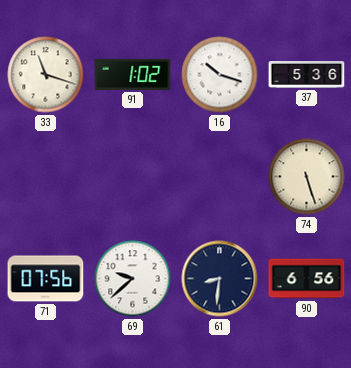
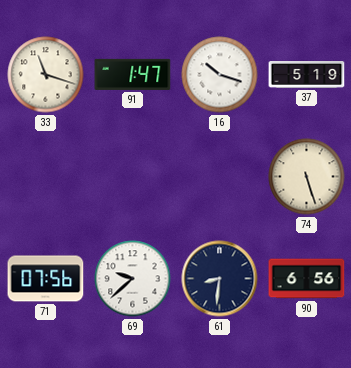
91: 1:02 -> 1:47 (133, 74)
37: 5:36 -> 5:19 (307, 75)
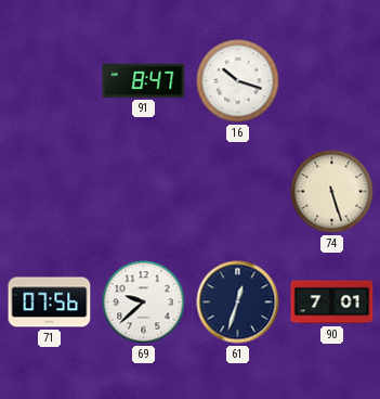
33: 11:18 -> none (46, 75)
91: 1:47 -> 8:47 (144, 80)
37: 5:19 -> none (307, 75)
61: 8:31 -> 12:33 (238, 303)
90: 6:56 -> 7:01 (332, 303)
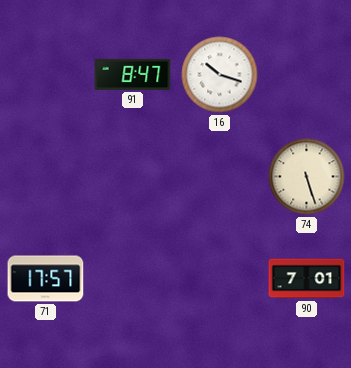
71: 07:56 -> 17:57 (46, 279)
69: 9:38 -> none (144, 303)
61: 12:33 -> none (238, 303)
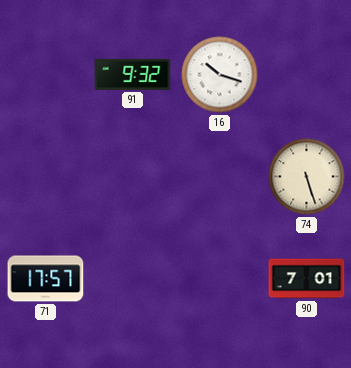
91: 8:47 -> 9:32 (133, 74)
